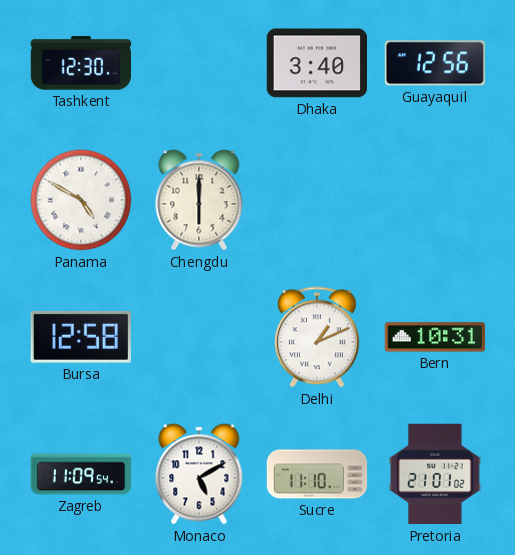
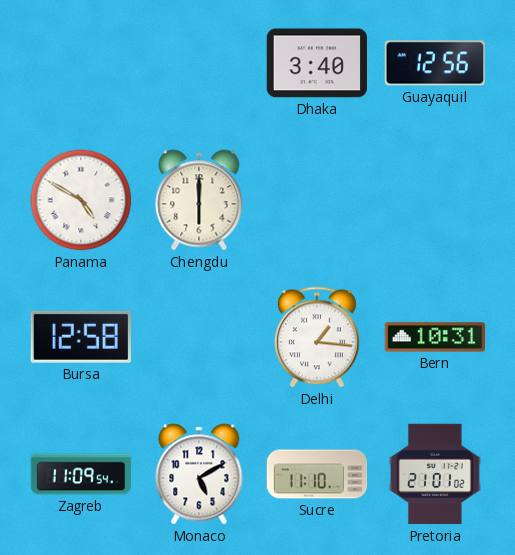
Tashkent: 12:30 -> none (81, 63)
Delhi: 1:11 -> 1:16 (317, 337)
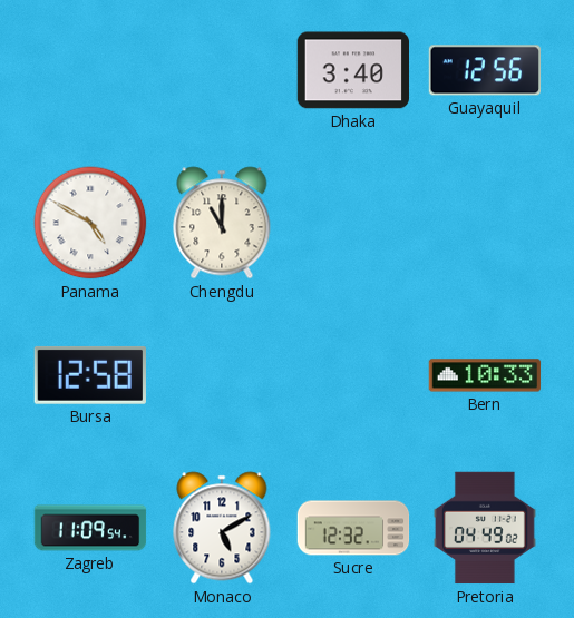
Chengdu: 6:00 -> 11:00 (222, 223)
Delhi: 1:16 -> none (317, 337)
Bern: 10:31 -> 10:33 (485, 375)
Sucre: 11:10 -> 12:32 (353, 528)
Pretoria: 21:01 -> 04:49 (485, 528)
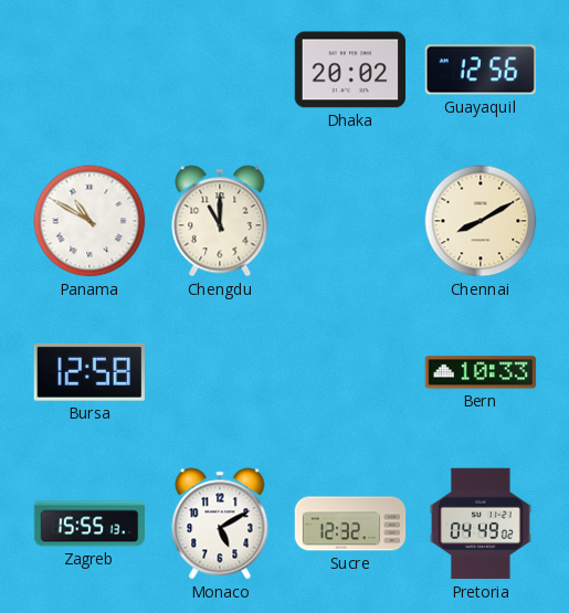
Dhaka: 3:40 -> 20:02 (349, 70)
Panama: 4:50 -> 10:50 (89, 221)
Chennai: none -> 8:10 (481, 221)
Zagreb: 11:09 -> 15:55 (89, 524)
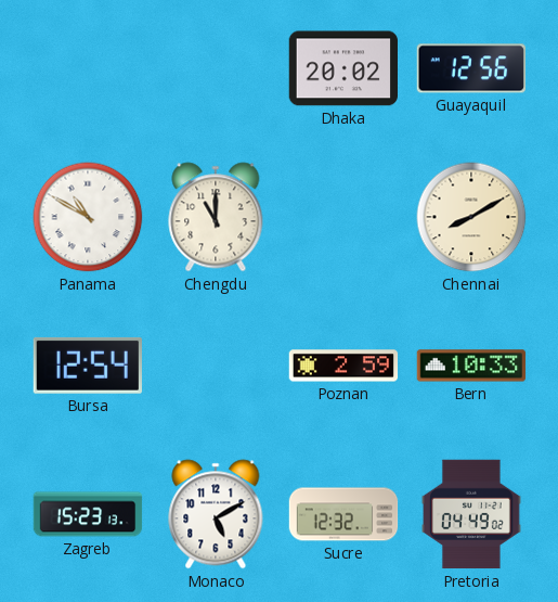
Bursa: 12:58 -> 12:54 (88, 366)
Poznan: none -> 2:59 (343, 366)
Zagreb: 15:55 -> 15:23 (88, 514)
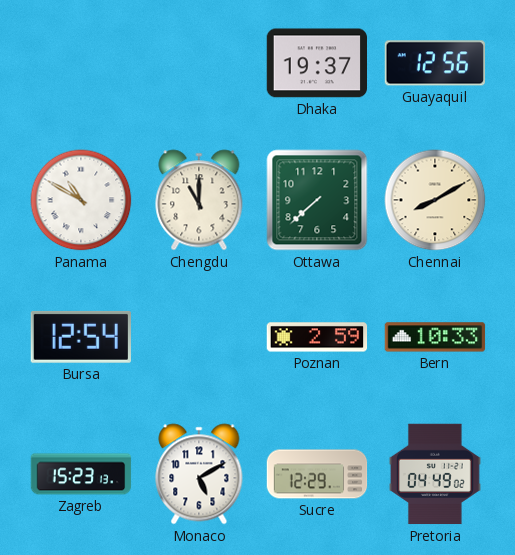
Dhaka: 20:02 -> 19:37 (316, 63)
Ottawa: none -> 7:38 (317, 200)
Sucre: 12:32 -> 12:29 (317, 474)
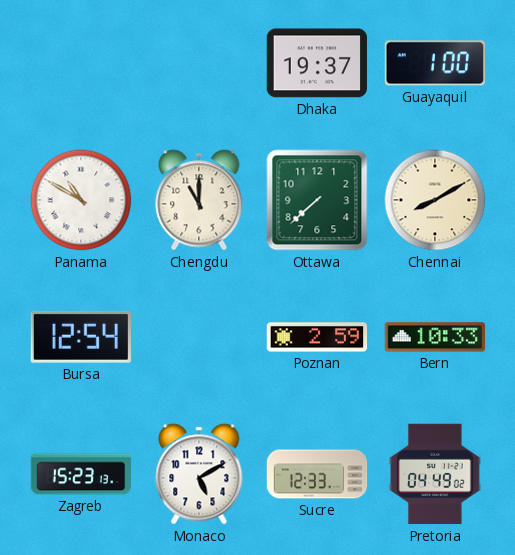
Guayaquil: 12:56 -> 1:00 (434, 63)
Sucre: 12:29 -> 12:33 (317, 474)
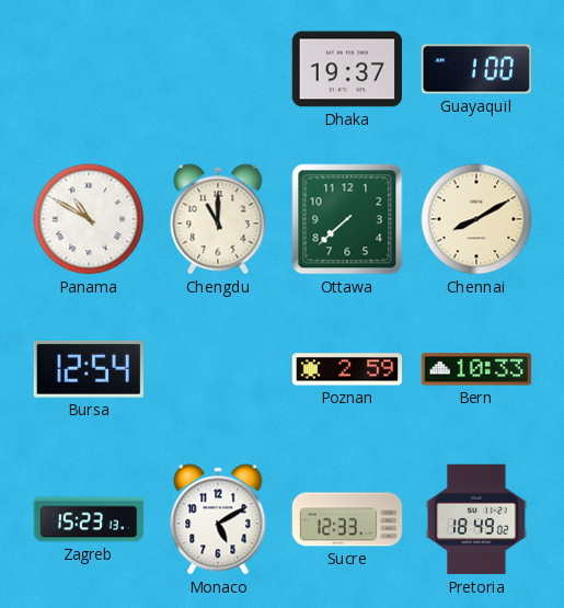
Pretoria: 04:49 -> 18:49 (476, 519)
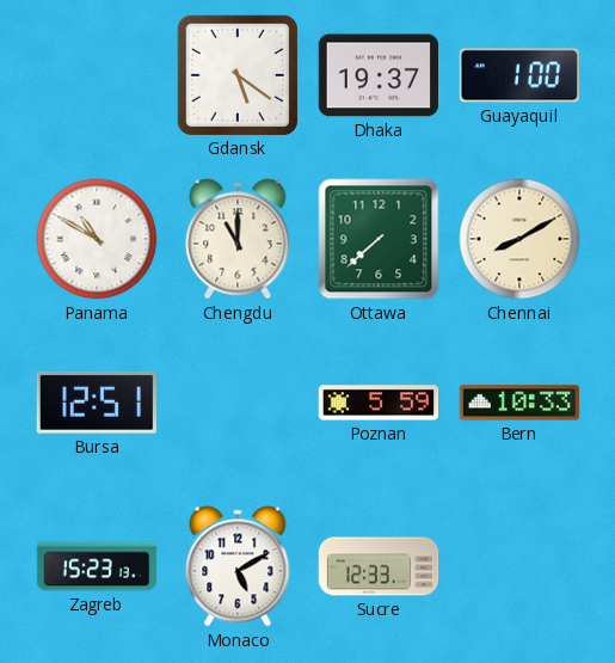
Gdansk: none -> 5:21 (236, 74)
Bursa: 12:54 -> 12:51 (97, 403)
Poznan: 2:59 -> 5:59 (379, 403)
Pretoria: 18:49 -> none (476, 519)
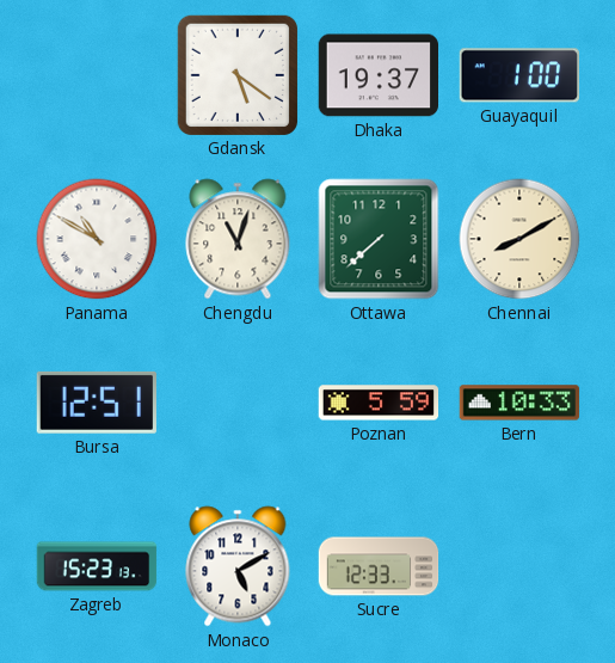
Chengdu: 11:00 -> 11:03 (238, 239)
